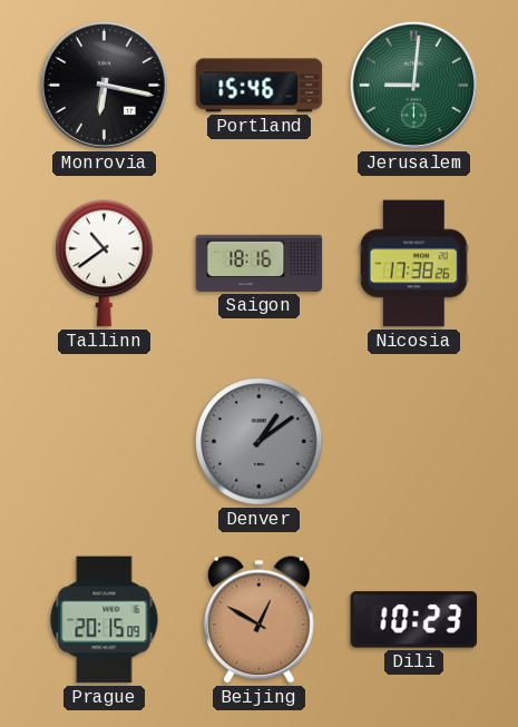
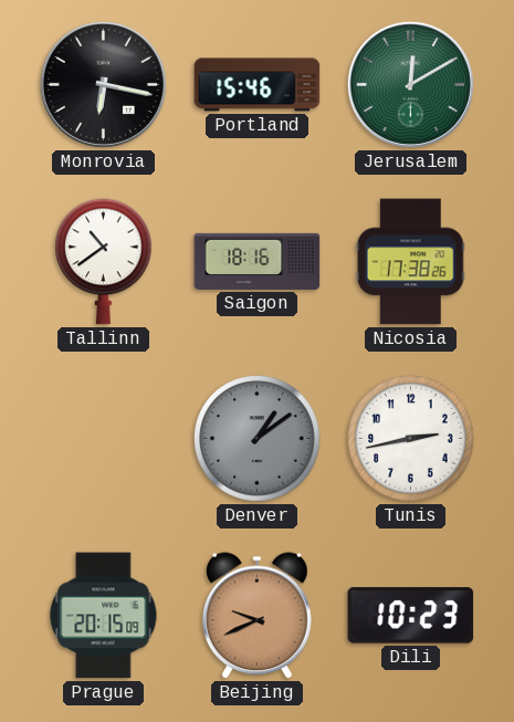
Jerusalem: 9:01 -> 12:10 (410, 84)
Tunis: none -> 2:43 (411, 439)
Beijing: 12:50 -> 9:41 (256, 616)
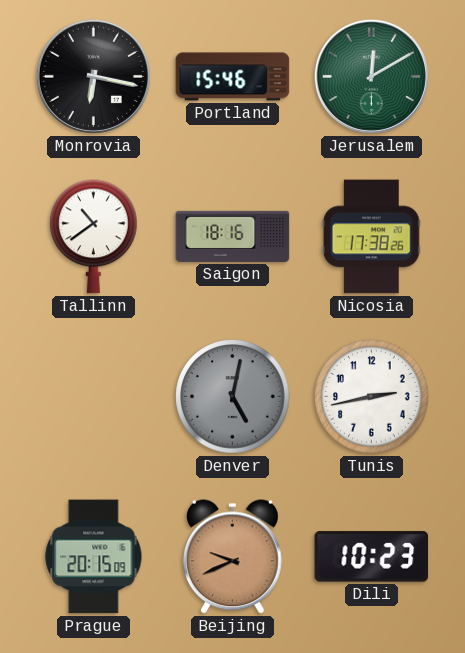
Denver: 1:09 -> 5:02 (233, 397)
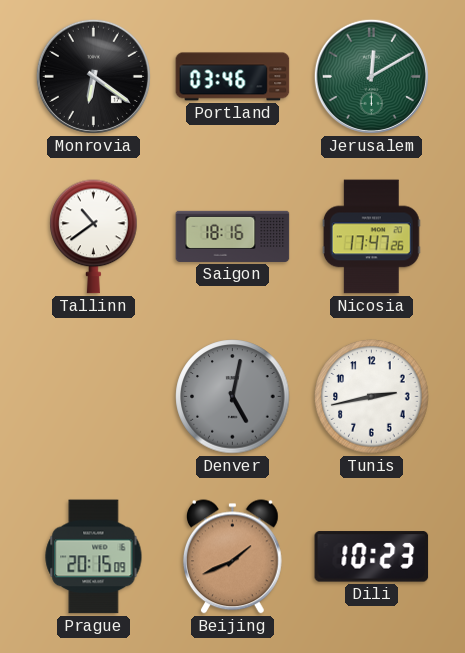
Monrovia: 6:17 -> 6:21 (93, 76)
Portland: 15:46 -> 03:46 (233, 77)
Nicosia: 17:38 -> 17:47 (371, 237)
Beijing: 9:41 -> 1:41 (232, 557)
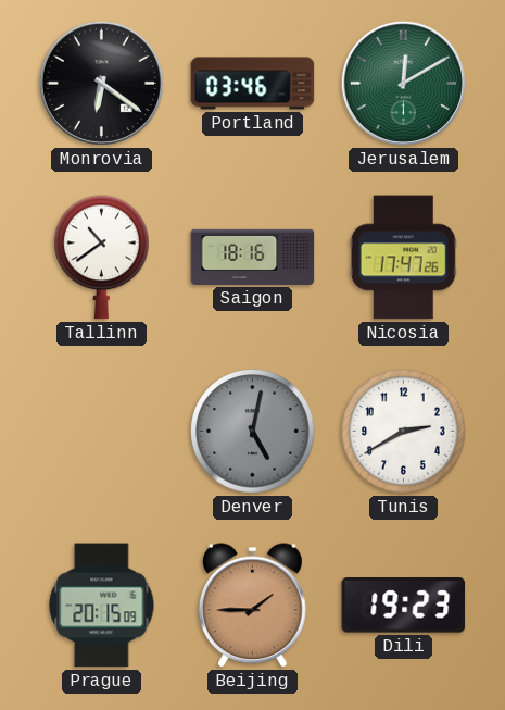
Tunis: 2:43 -> 2:40 (404, 432)
Beijing: 1:41 -> 1:45 (252, 606)
Dili: 10:23 -> 19:23 (404, 606)
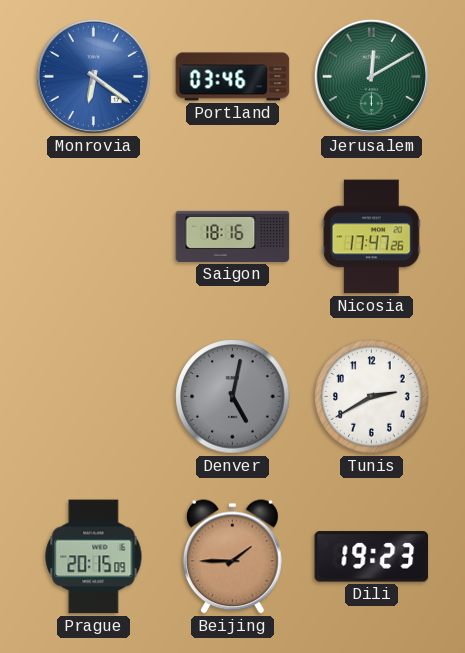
Monrovia dial: black -> blue (93, 76)
Tallinn: 10:39 -> none (102, 258)
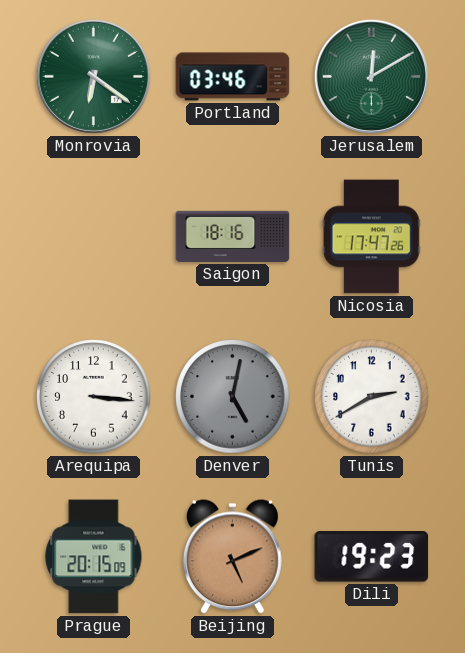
Monrovia dial: blue -> green (93, 76)
Arequipa: none -> 3:16 (94, 397)
Beijing: 1:45 -> 5:11 (232, 557)
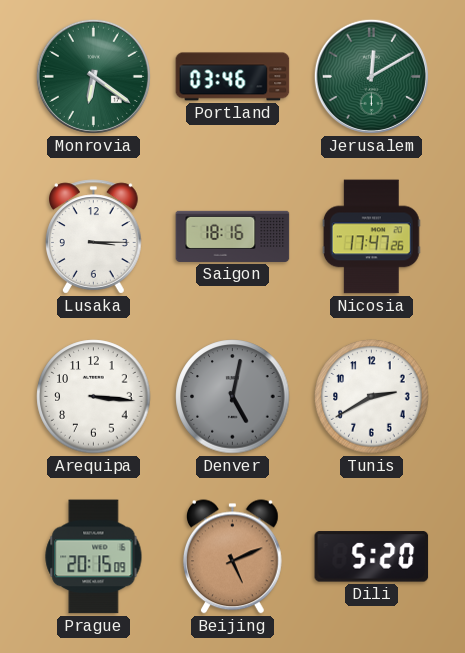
Lusaka: none -> 3:15 (94, 237)
Dili: 19:23 -> 5:20 (372, 557)
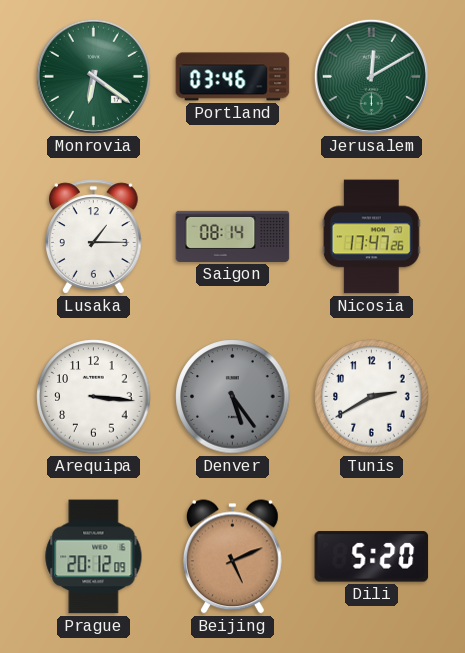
Lusaka: 3:15 -> 1:15 (94, 237)
Saigon: 18:16 -> 08:14 (233, 236)
Denver: 5:02 -> 5:24 (233, 397)
Prague: 20:15 -> 20:12 (94, 557)
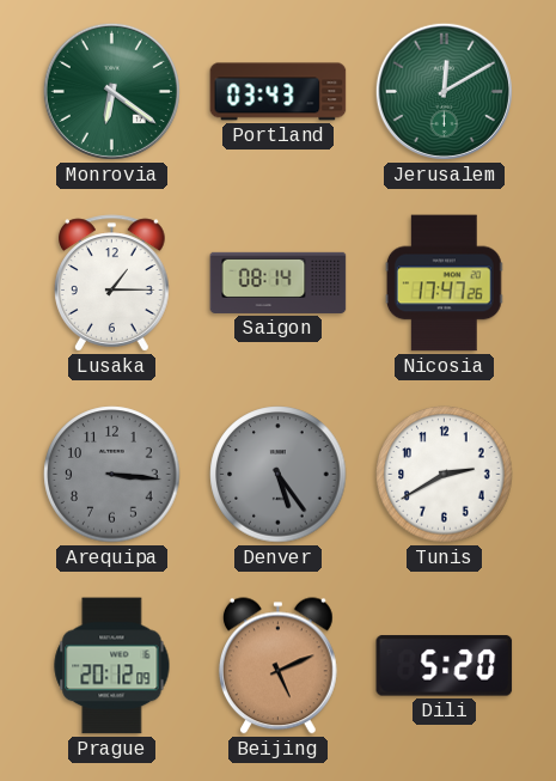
Portland: 03:46 -> 03:43 (279, 92)
Arequipa dial: white -> grey (112, 475)
